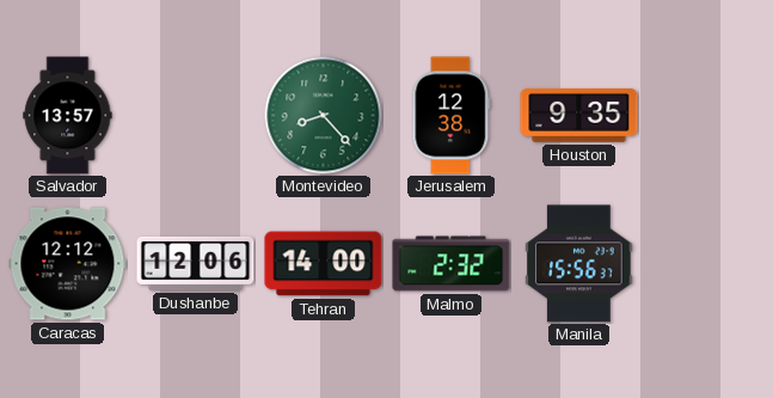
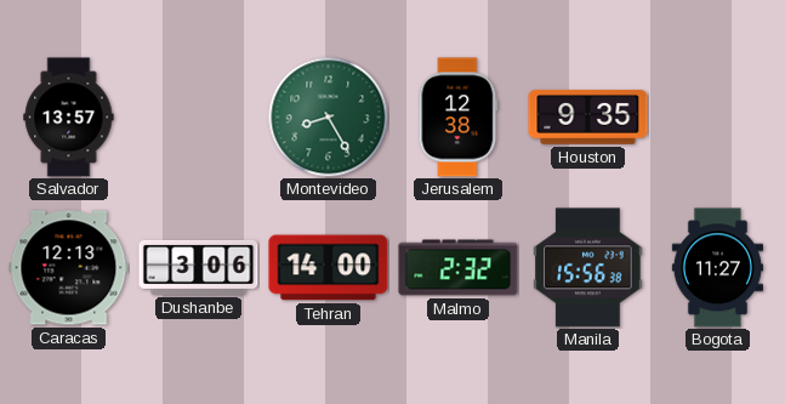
Montevideo: 8:23 -> 8:25 (329, 118)
Caracas: 12:12 -> 12:13 (69, 268)
Dushanbe: 12:06 -> 3:06 (199, 267)
Manila: 15:56:37 -> 15:56:38 (588, 268)
Bogota: none -> 11:27 (717, 268)
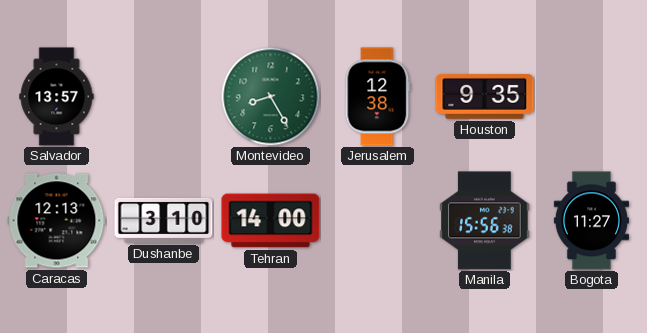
Dushanbe: 3:06 -> 3:10 (164, 220)
Malmo: 2:32 -> none (459, 268)
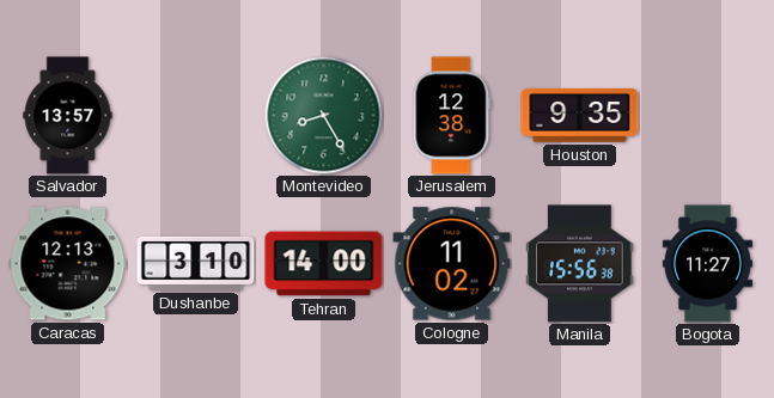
Cologne: none -> 11:02 (452, 264)
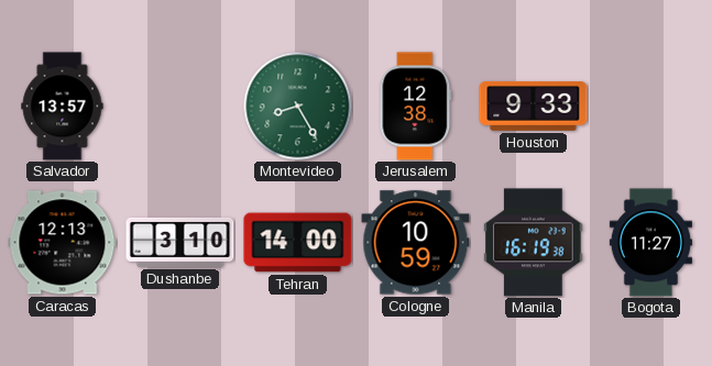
Houston: 9:35 -> 9:33 (534, 106)
Cologne: 11:02 -> 10:59 (416, 243)
Manila: 15:56 -> 16:19 (534, 243)
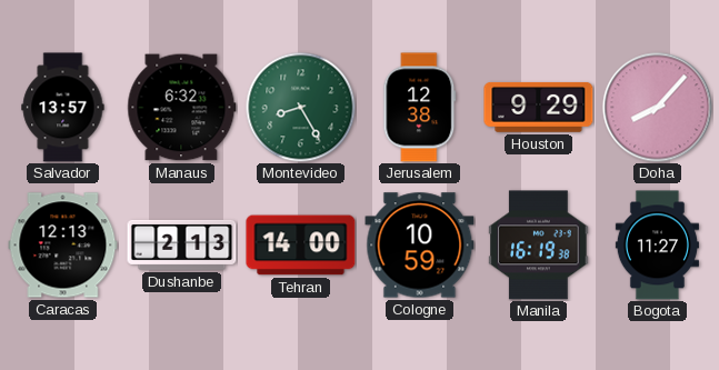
Manaus: none -> 6:32 (182, 108)
Houston: 9:33 -> 9:29 (539, 107)
Doha: none -> 8:07 (658, 108)
Dushanbe: 3:10 -> 2:13 (182, 244)
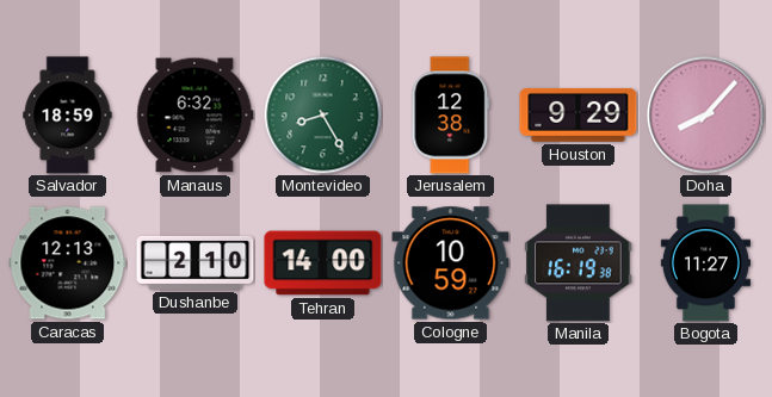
Salvador: 13:57 -> 18:59 (68, 116)
Dushanbe: 2:13 -> 2:10 (196, 262)
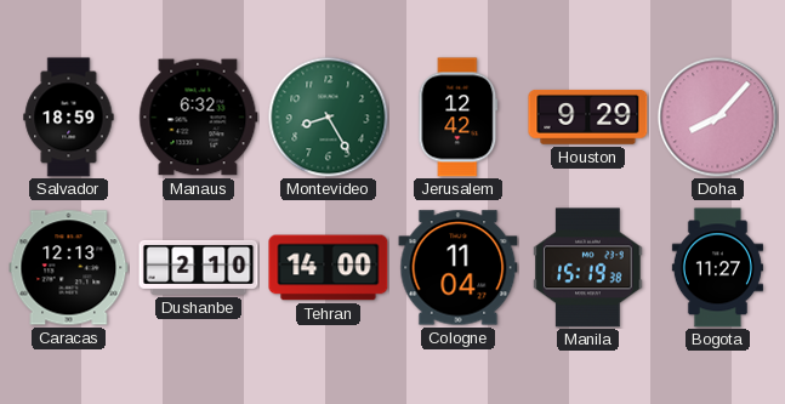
Jerusalem: 12:38 -> 12:42 (459, 118)
Cologne: 10:59 -> 11:04 (459, 268)
Manila: 16:19 -> 15:19 (588, 268)
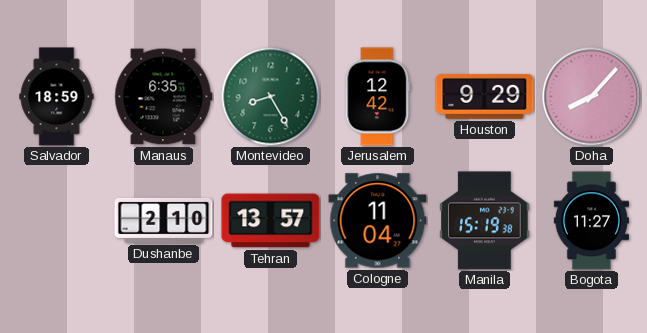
Manaus: 6:32 -> 6:35 (164, 97)
Caracas: 12:13 -> none (69, 268)
Tehran: 14:00 -> 13:57 (271, 221)
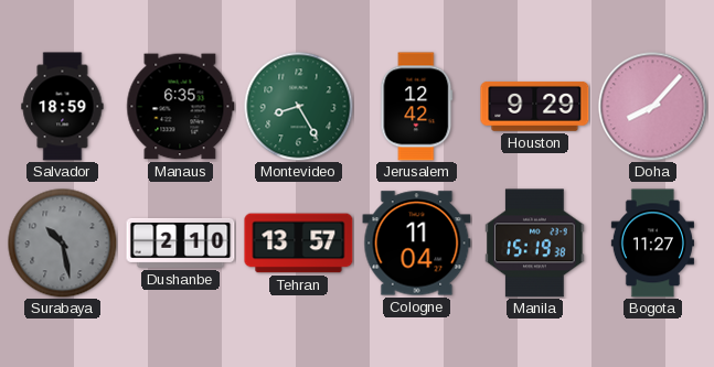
Surabaya: none -> 10:28 (63, 244)
